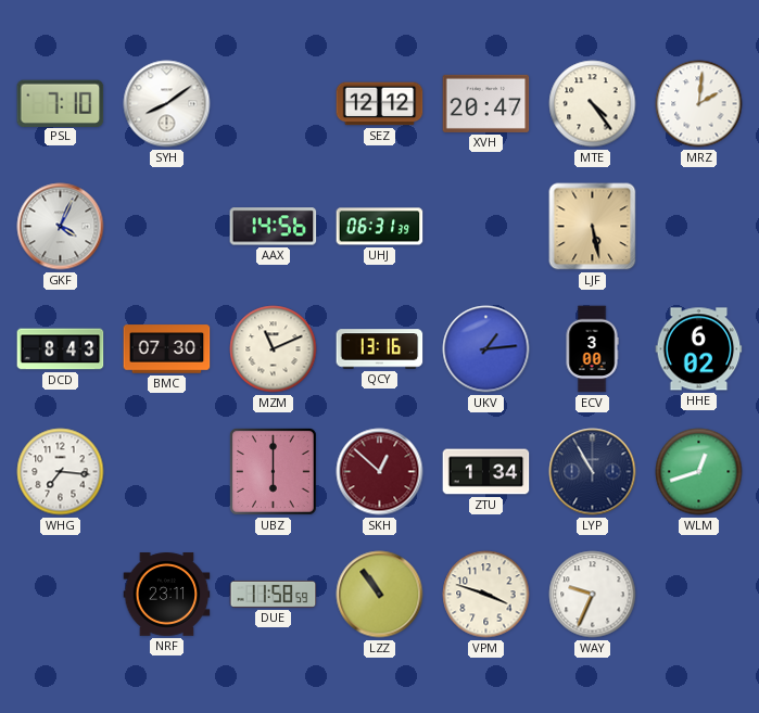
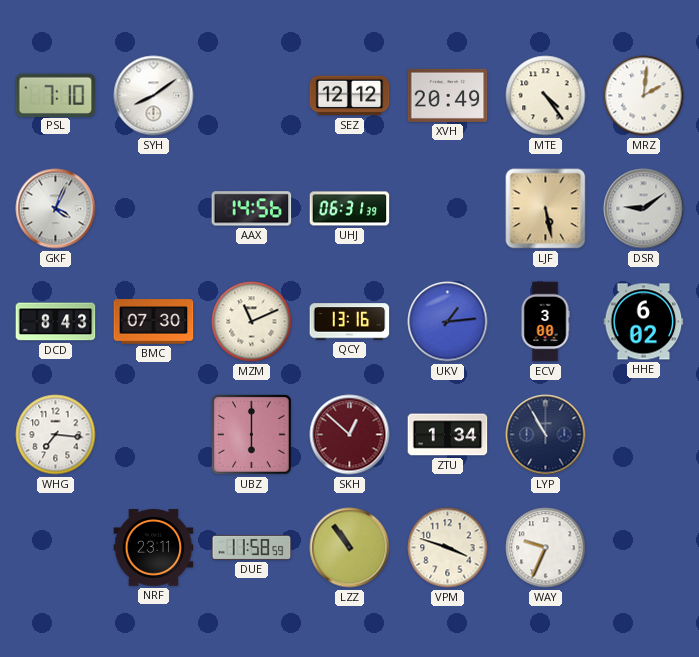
XVH: 20:47 -> 20:49 (448, 95)
DSR: none -> 9:09 (644, 209)
WLM: 12:42 -> none (699, 472)
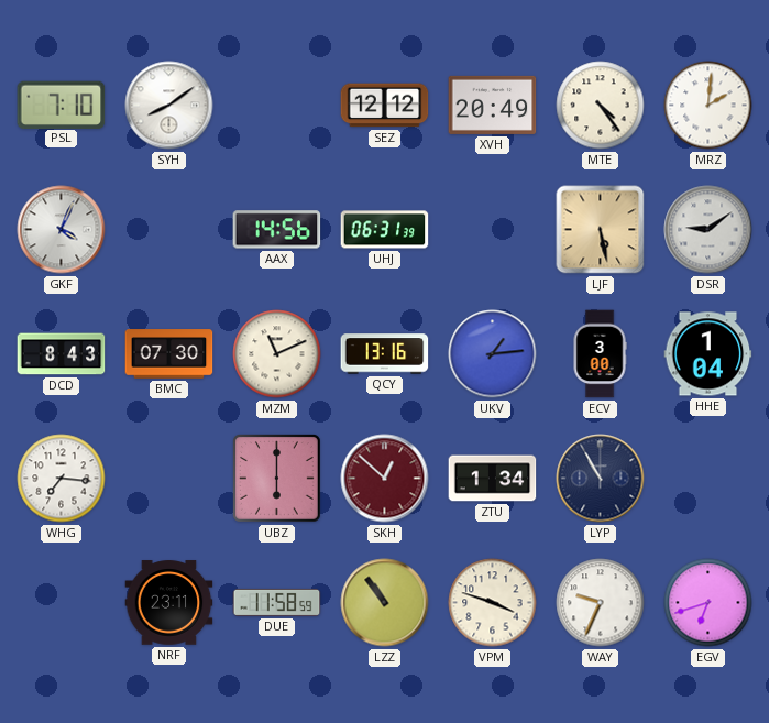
HHE: 6:02 -> 1:04 (708, 354)
EGV: none -> 6:42 (708, 603)
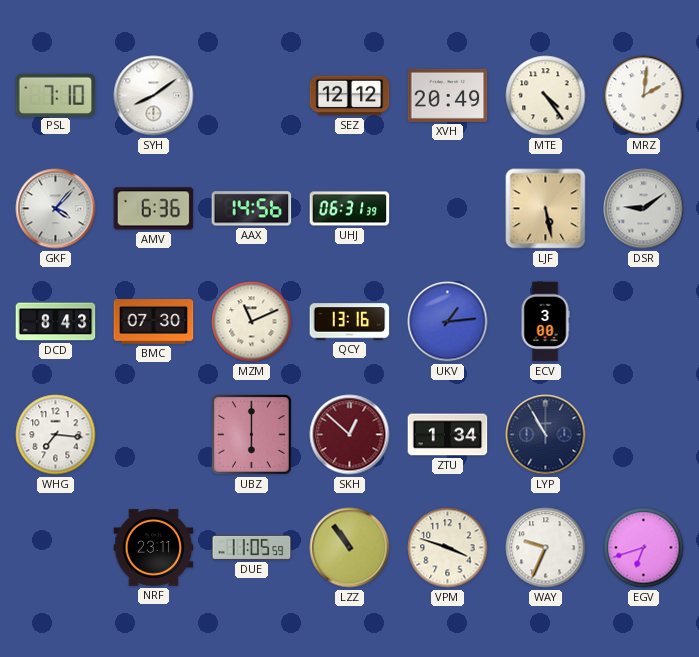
GKF: 4:04 -> 4:07 (56, 209)
AMV: none -> 6:36 (154, 209)
HHE: 1:04 -> none (708, 354)
DUE: 11:58 -> 11:05 (252, 547)
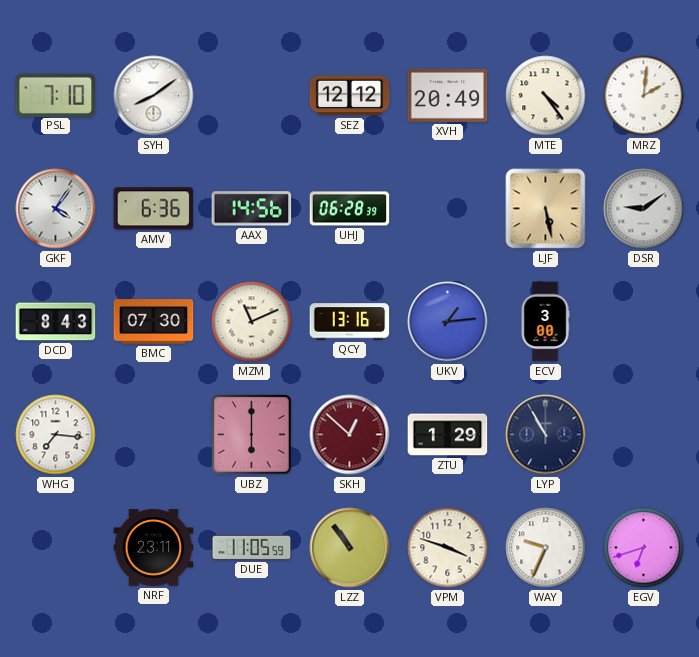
GKF: 4:07 -> 4:06 (56, 209)
UHJ: 06:31 -> 06:28 (350, 209)
ZTU: 1:34 -> 1:29 (448, 435)
